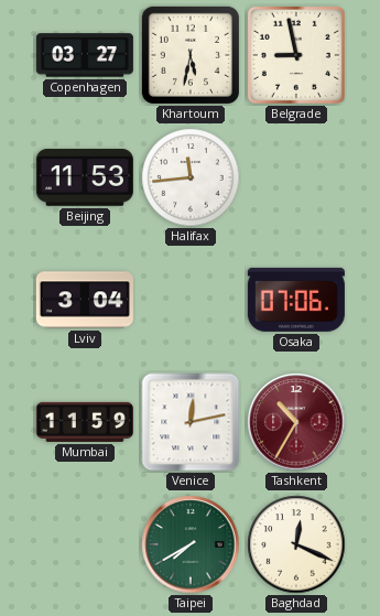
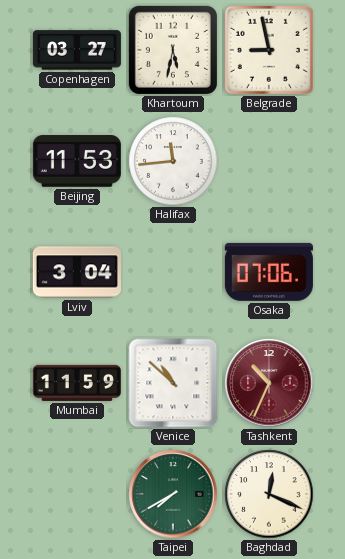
Venice: 12:13 -> 10:52 (173, 383)
Tashkent: 10:35 -> 10:34 (269, 383)
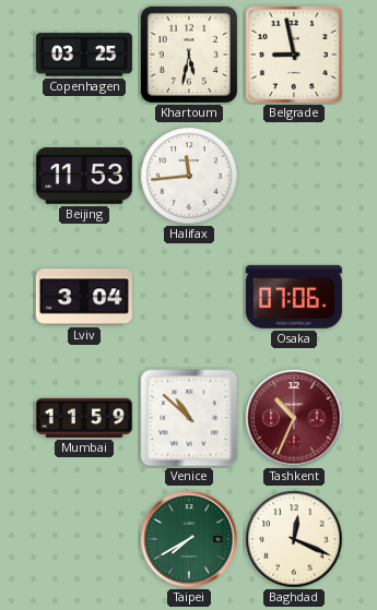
Copenhagen: 03:27 -> 03:25 (84, 55)
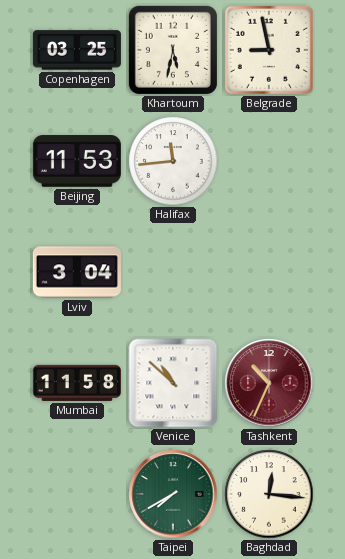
Osaka: 07:06 -> none (294, 297)
Mumbai: 11:59 -> 11:58 (77, 383)
Baghdad: 12:19 -> 12:16 (269, 494)
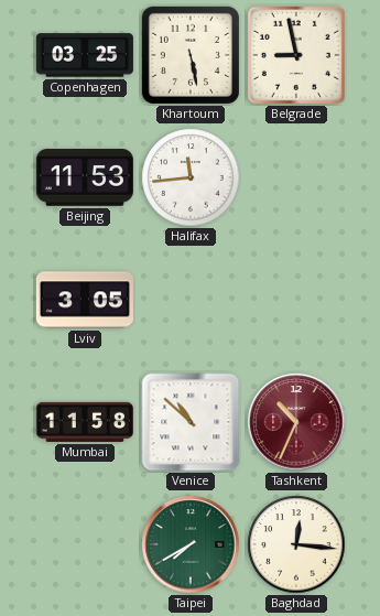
Khartoum: 5:32 -> 5:28 (191, 55)
Lviv: 3:04 -> 3:05 (85, 300)
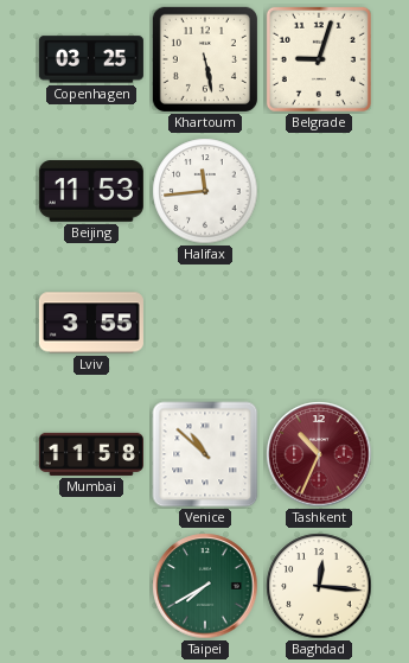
Belgrade: 8:58 -> 9:03 (319, 59)
Lviv: 3:05 -> 3:55 (91, 323)
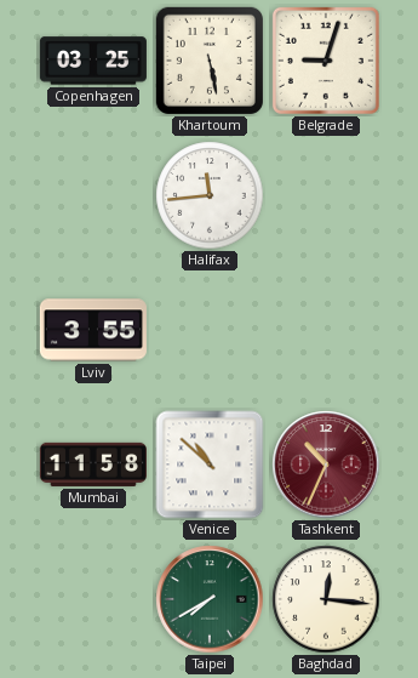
Beijing: 11:53 -> none (91, 191)
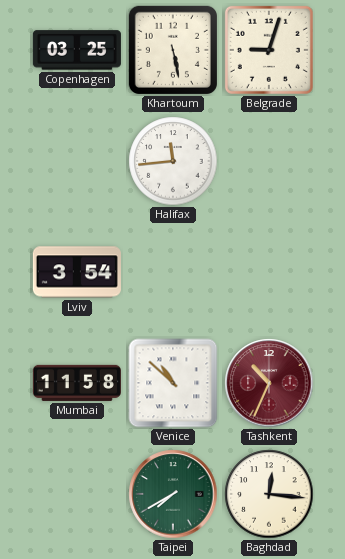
Lviv: 3:55 -> 3:54 (77, 272)
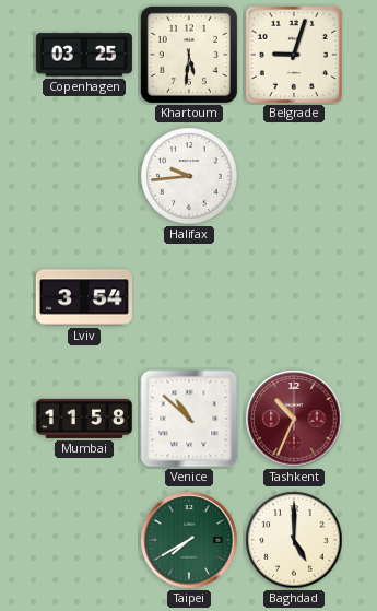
Khartoum: 5:28 -> 5:31 (189, 55)
Halifax: 11:44 -> 9:44 (189, 176)
Baghdad: 12:16 -> 5:00 (294, 540)
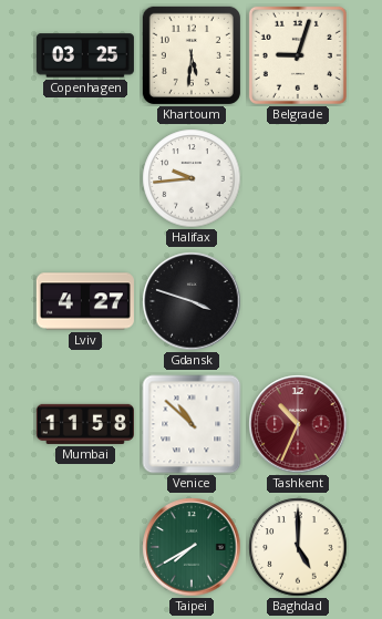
Lviv: 3:54 -> 4:27 (85, 301)
Gdansk: none -> 3:48 (192, 301)
